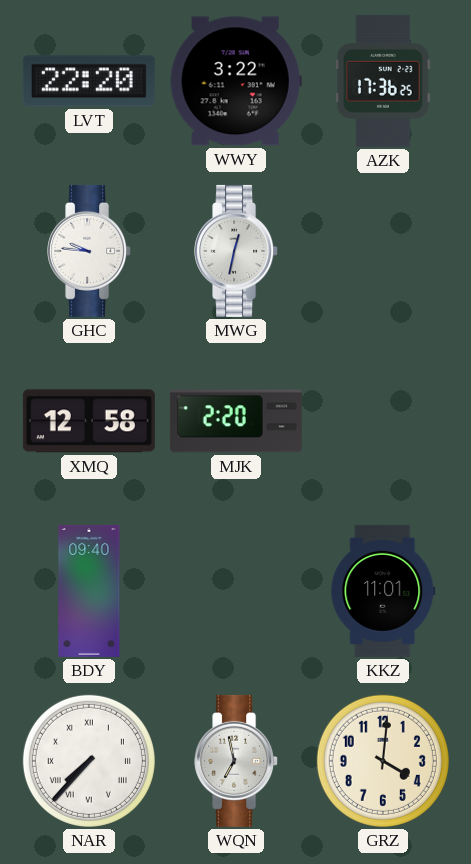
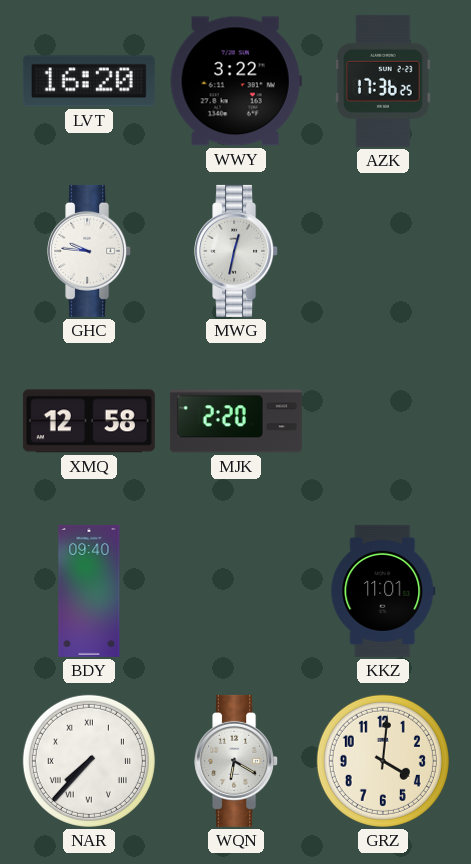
LVT: 22:20 -> 16:20 (89, 81)
WQN: 6:58 -> 6:20 (237, 761)
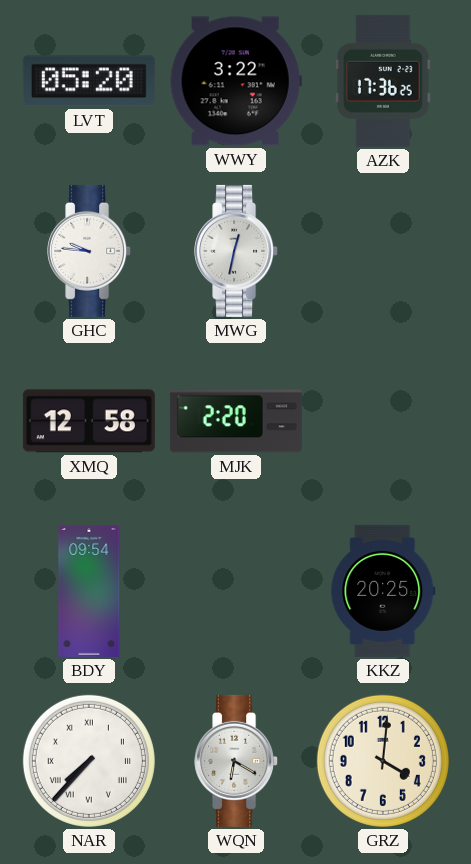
LVT: 16:20 -> 05:20 (89, 81)
BDY: 09:40 -> 09:54 (89, 591)
KKZ: 11:01 -> 20:25 (383, 591)
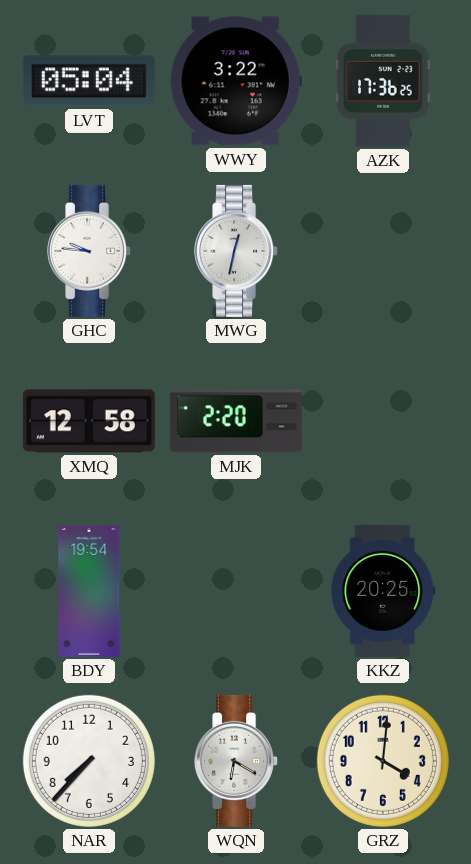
LVT: 05:20 -> 05:04 (89, 81)
BDY: 09:54 -> 19:54 (89, 591)
NAR numerals: Roman -> Arabic (89, 761)
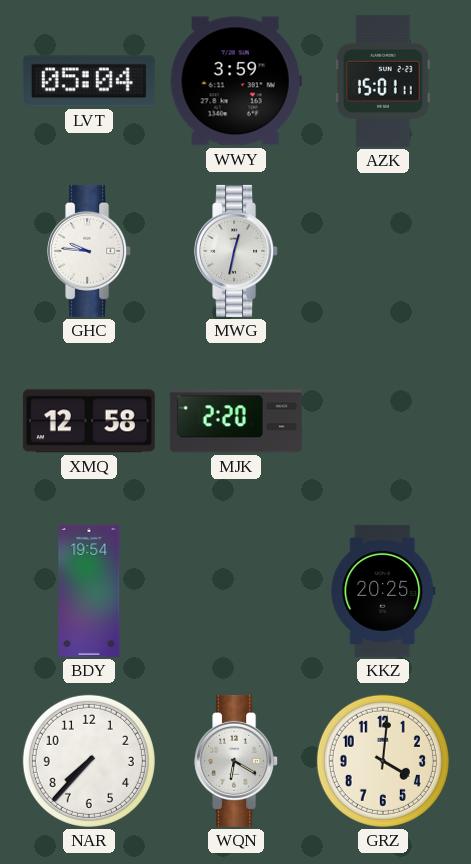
WWY: 3:22 -> 3:59 (236, 81)
AZK: 17:36 -> 15:01 (384, 81)
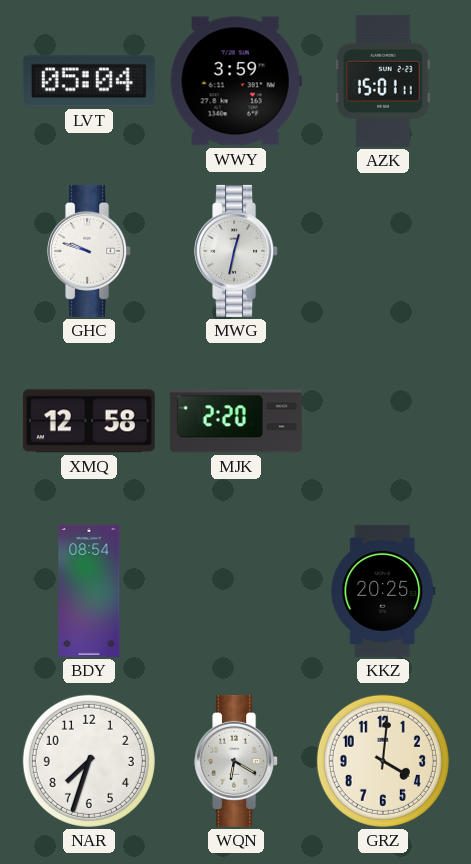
GHC: 9:46 -> 9:48 (90, 251)
BDY: 19:54 -> 08:54 (89, 591)
NAR: 7:37 -> 7:33 (89, 761)
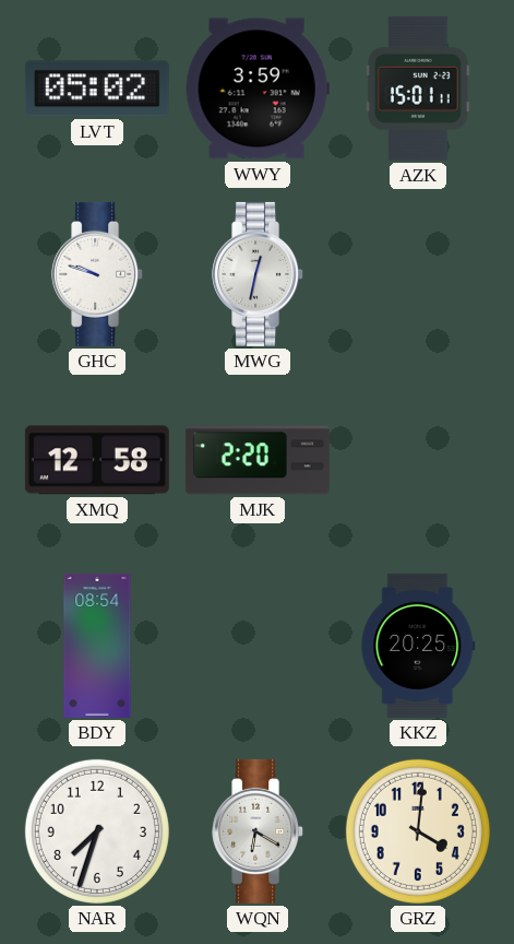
LVT: 05:04 -> 05:02 (97, 88)
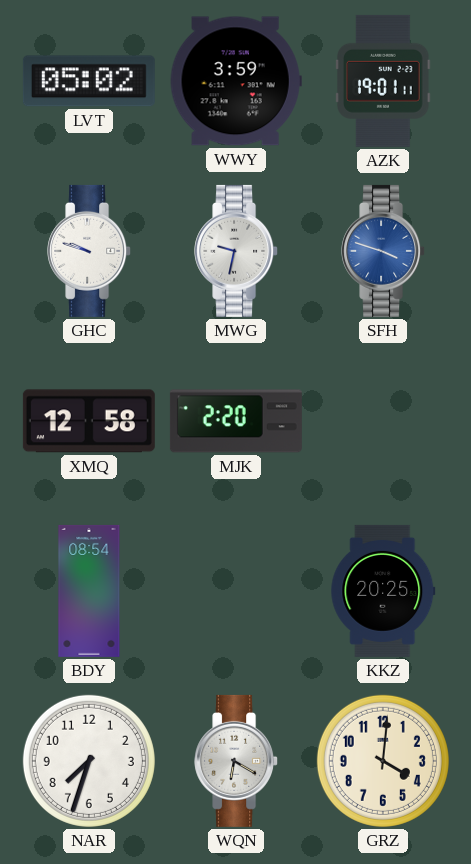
AZK: 15:01 -> 19:01 (384, 81)
MWG: 12:32 -> 9:32 (237, 251)
SFH: none -> 3:48 (384, 251)
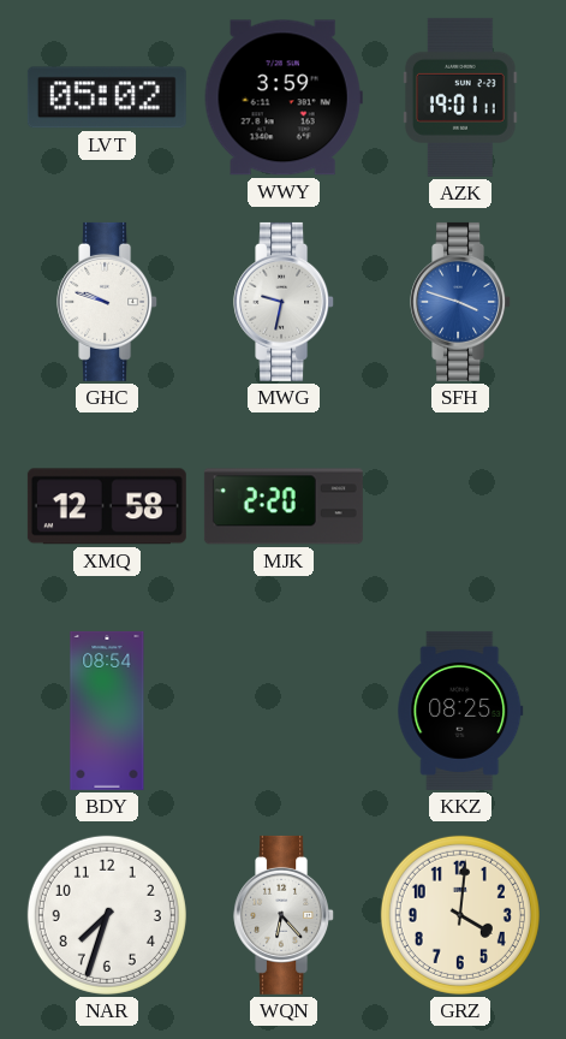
KKZ: 20:25 -> 08:25 (460, 711)
WQN: 6:20 -> 6:23 (285, 915)
